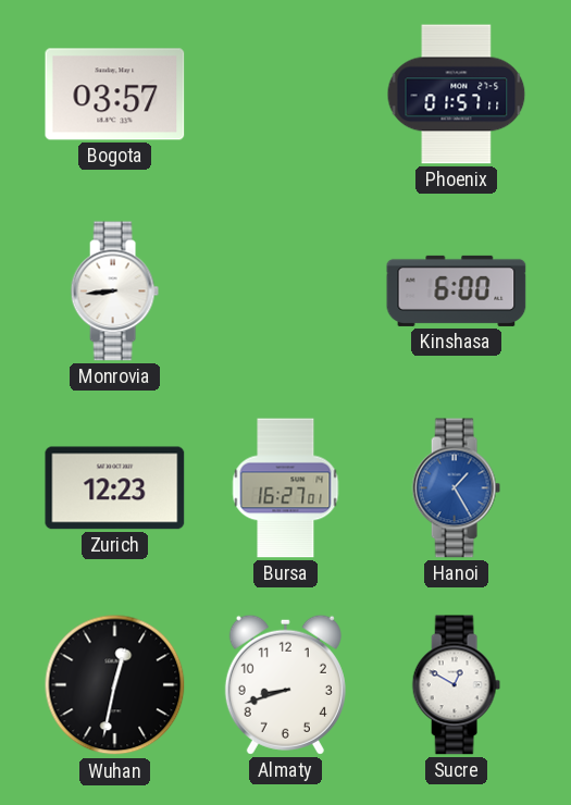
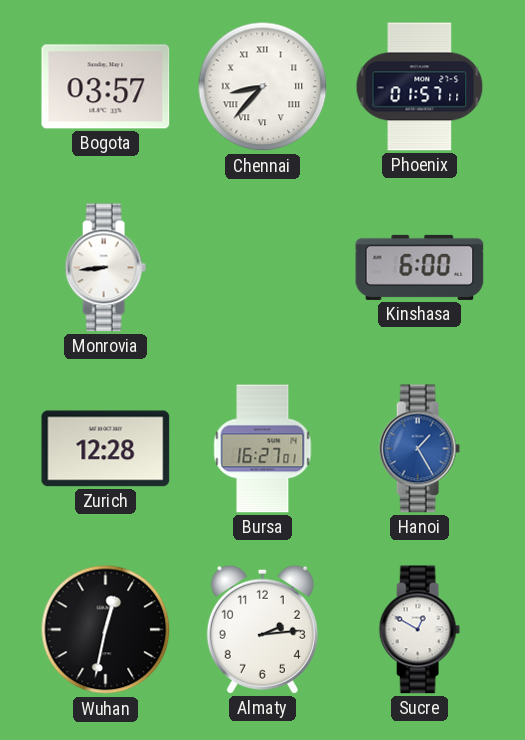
Chennai: none -> 8:37 (263, 87)
Zurich: 12:23 -> 12:28 (106, 449)
Almaty: 8:42 -> 2:14 (262, 629)
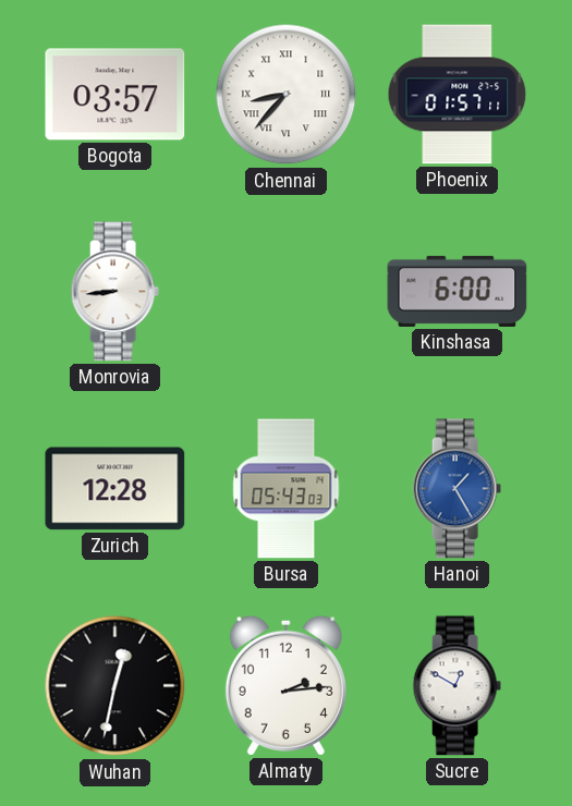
Bursa: 16:27 -> 05:43 (287, 489)
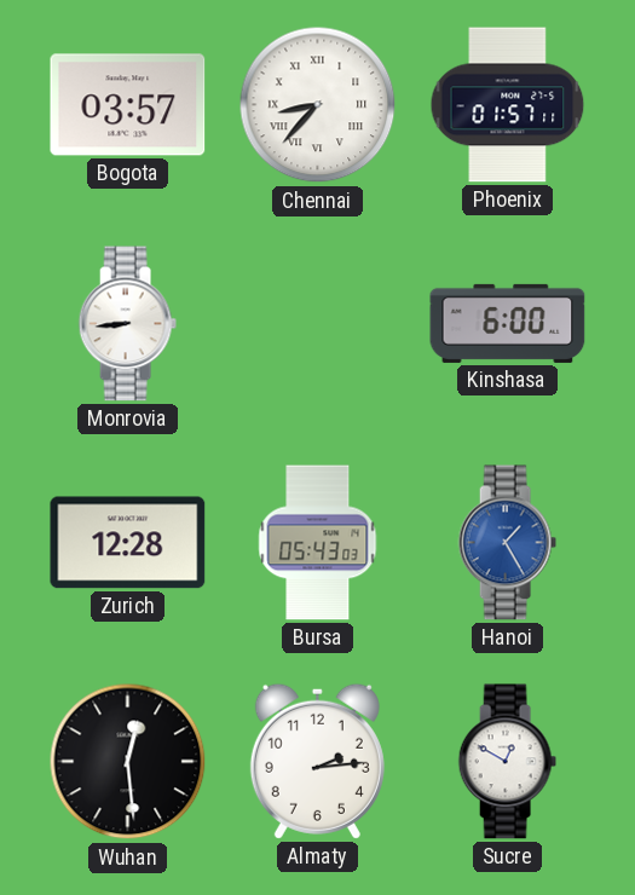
Wuhan: 12:32 -> 12:29 (128, 762)
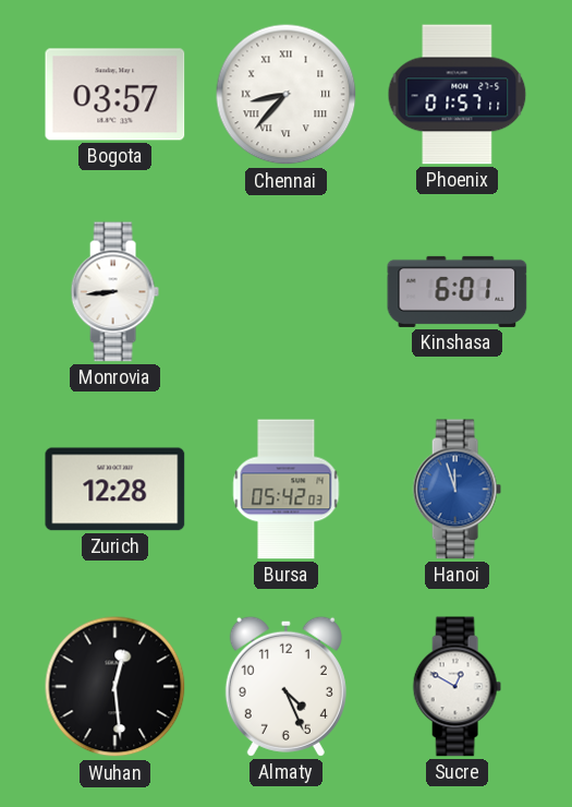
Kinshasa: 6:00 -> 6:01 (458, 291)
Bursa: 05:43 -> 05:42 (287, 490)
Hanoi: 1:25 -> 11:57 (457, 490)
Almaty: 2:14 -> 4:26 (285, 686)
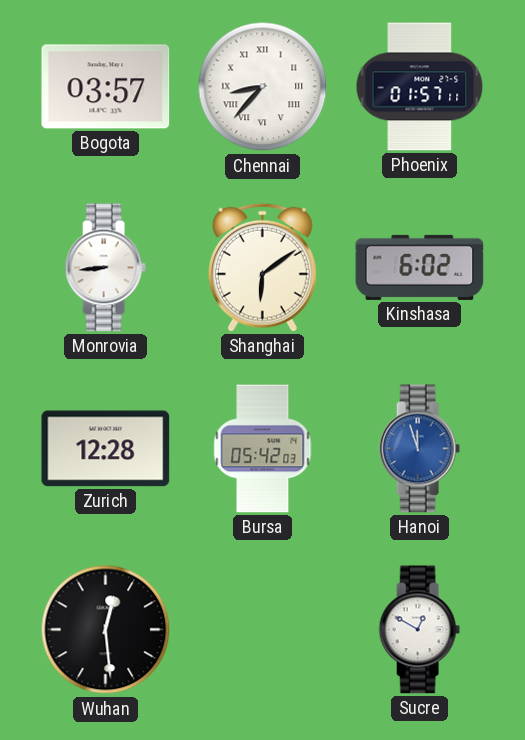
Shanghai: none -> 6:09 (262, 267)
Kinshasa: 6:01 -> 6:02 (420, 267)
Almaty: 4:26 -> none (285, 686)
